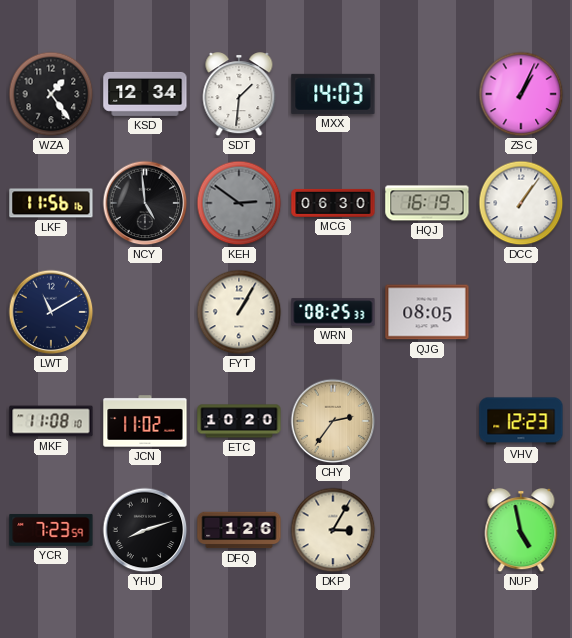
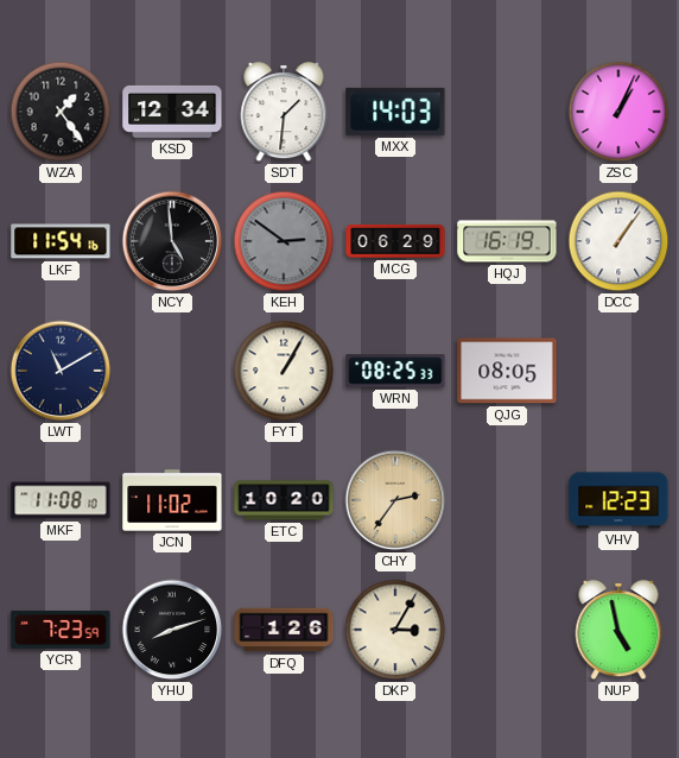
LKF: 11:56 -> 11:54 (61, 241)
MCG: 06:30 -> 06:29 (395, 241)
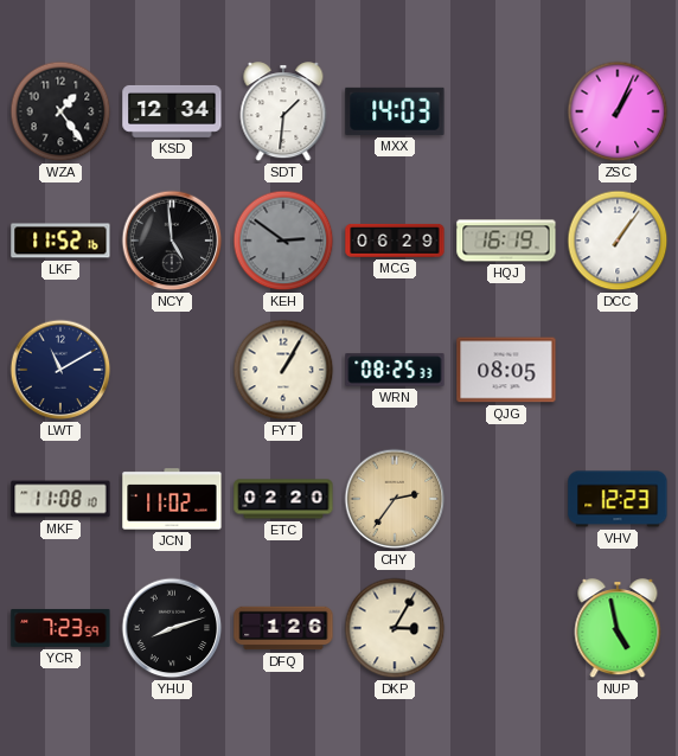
LKF: 11:54 -> 11:52 (60, 241)
ETC: 10:20 -> 02:20 (283, 499)
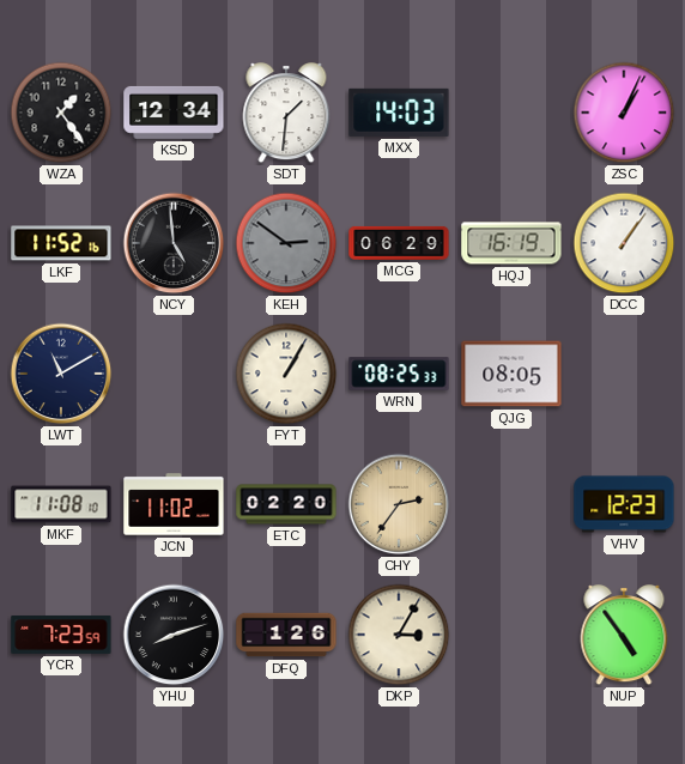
NUP: 4:58 -> 4:54 (624, 636)
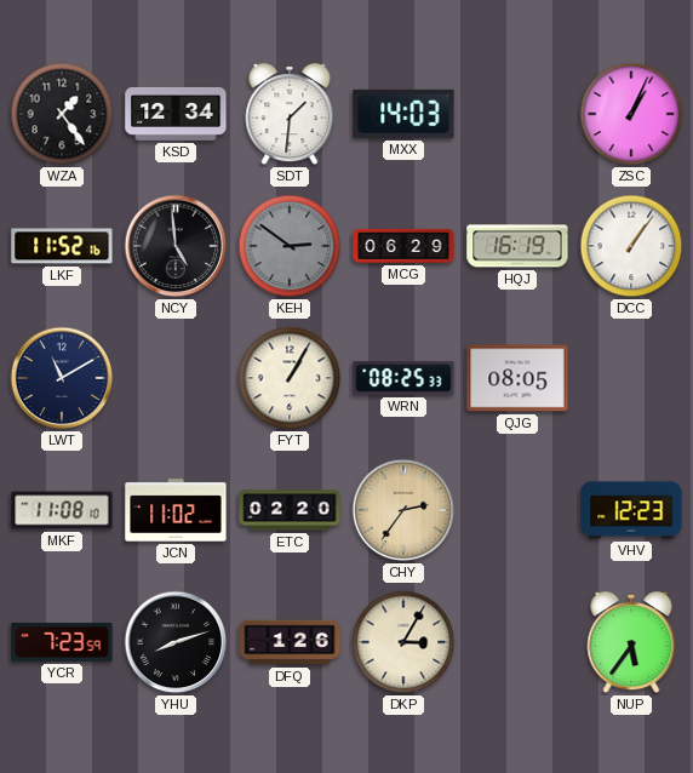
NUP: 4:54 -> 5:36 (631, 643)
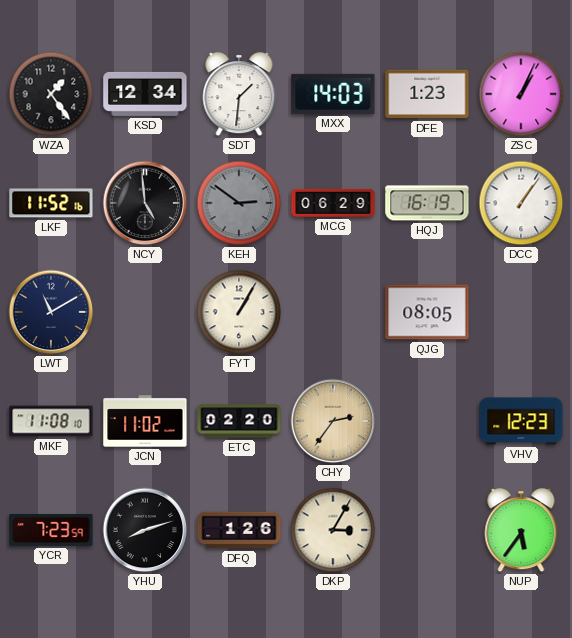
DFE: none -> 1:23 (427, 94)
WRN: 08:25 -> none (403, 378)
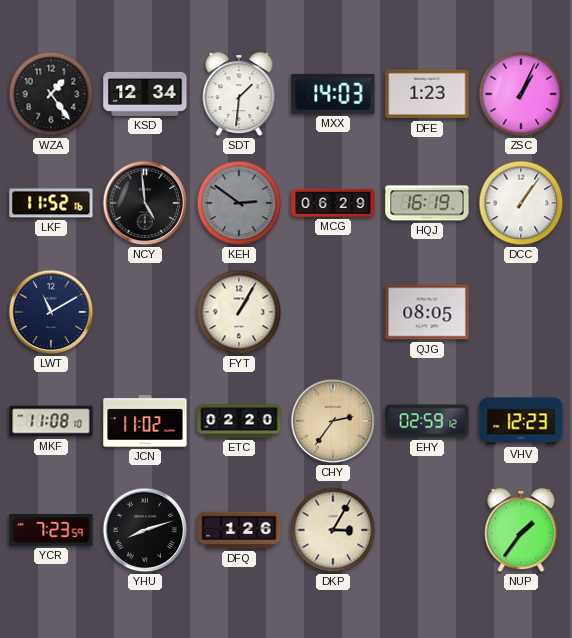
EHY: none -> 02:59 (427, 421)
NUP: 5:36 -> 1:36 (521, 531)
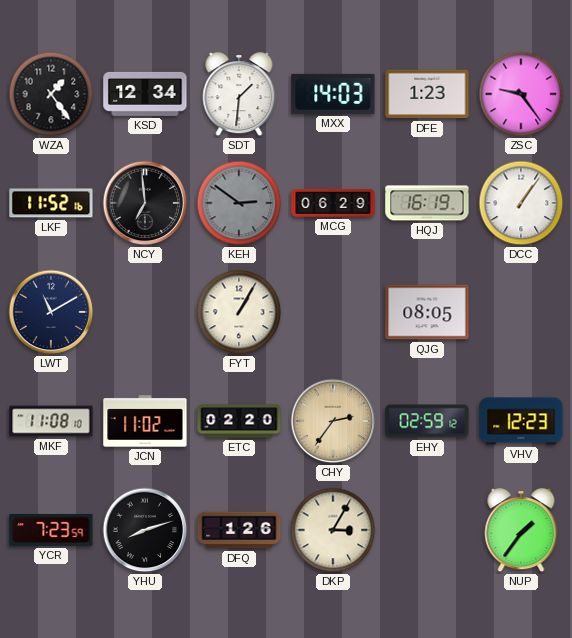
ZSC: 1:04 -> 9:24 (521, 94)
NCY: 4:59 -> 6:59 (145, 203)
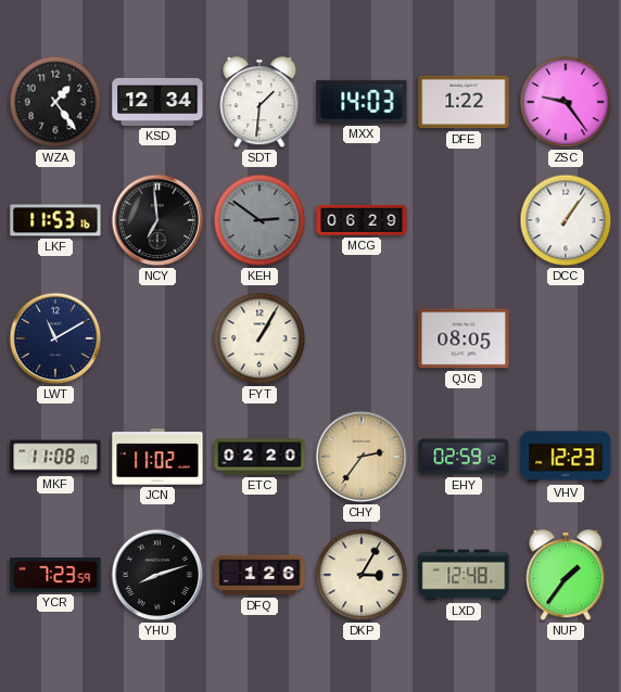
DFE: 1:23 -> 1:22 (464, 102)
LKF: 11:52 -> 11:53 (55, 220)
HQJ: 16:19 -> none (427, 203)
LXD: none -> 12:48 (464, 575)
